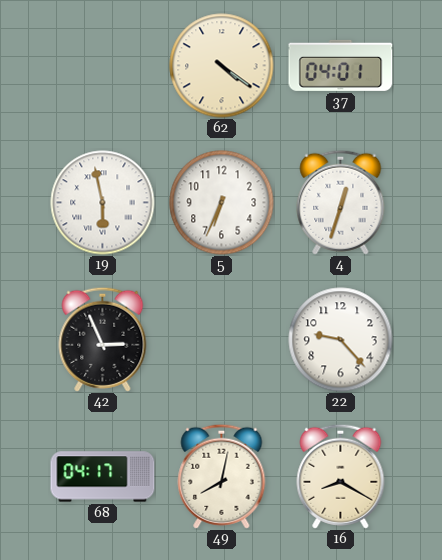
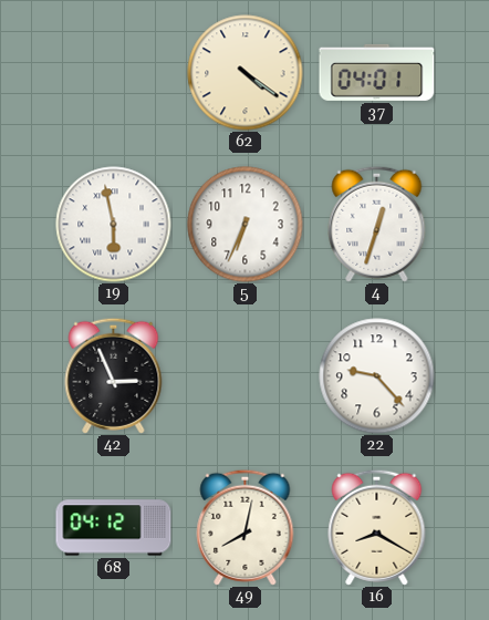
68: 04:17 -> 04:12 (114, 528)
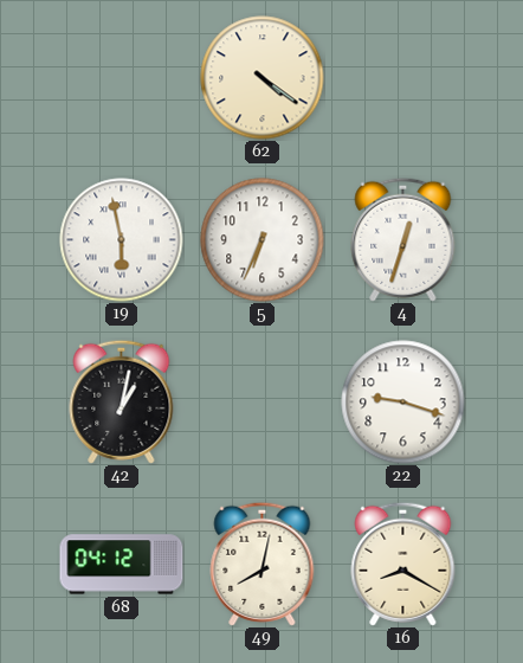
37: 04:01 -> none (377, 72)
42: 2:56 -> 1:02 (122, 401)
22: 9:23 -> 9:18 (403, 403)
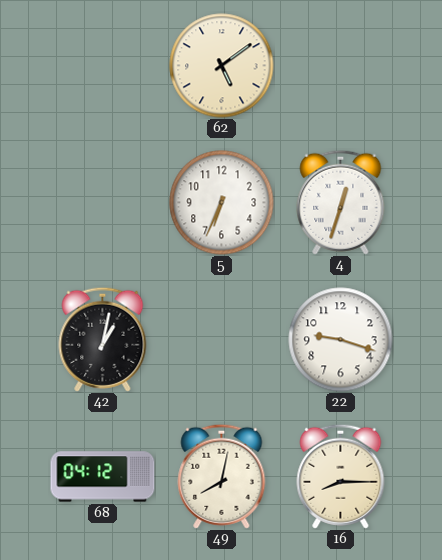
62: 4:21 -> 5:09 (222, 66)
19: 5:58 -> none (122, 240)
16: 8:20 -> 8:15 (341, 476)
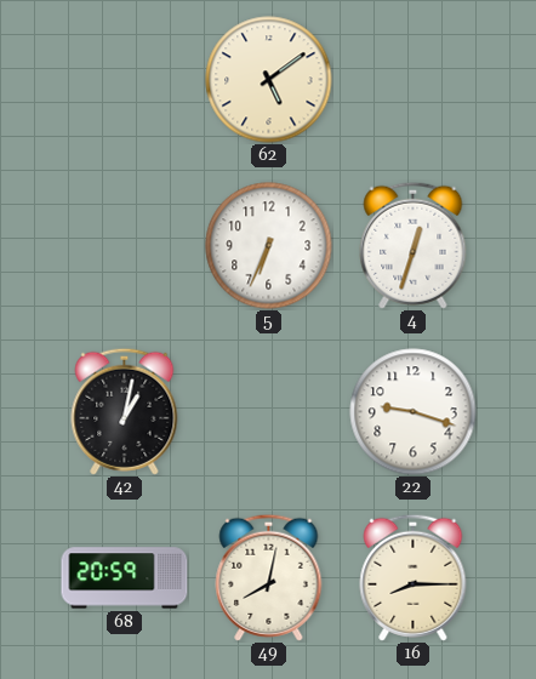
68: 04:12 -> 20:59 (125, 578)
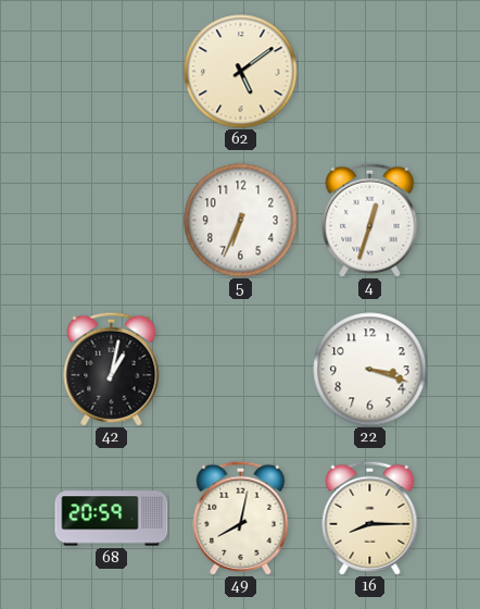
22: 9:18 -> 3:18 (370, 370)
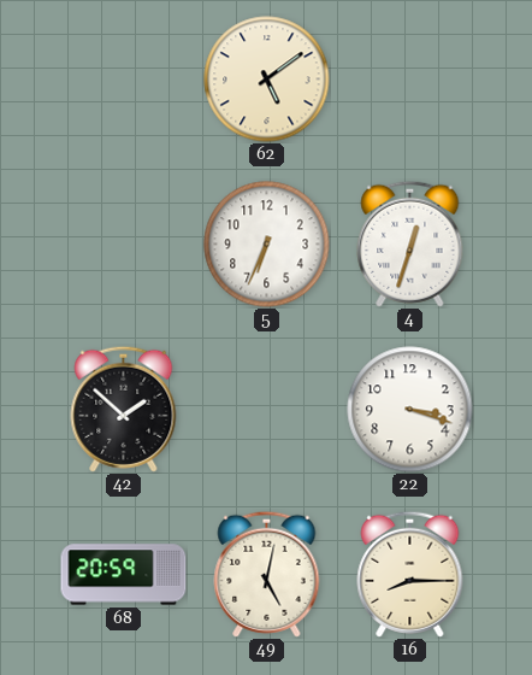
42: 1:02 -> 1:52 (124, 409)
49: 8:02 -> 5:02 (267, 574)
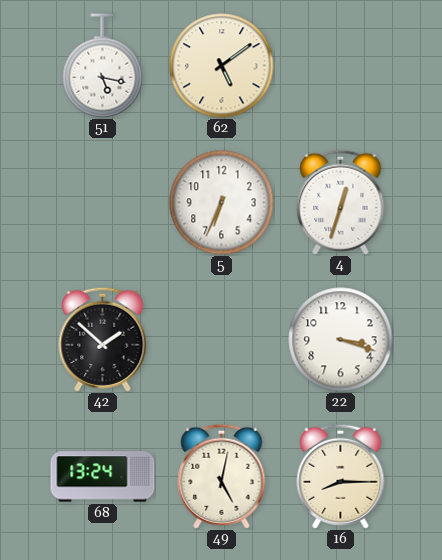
51: none -> 5:17 (103, 66)
68: 20:59 -> 13:24 (103, 477)
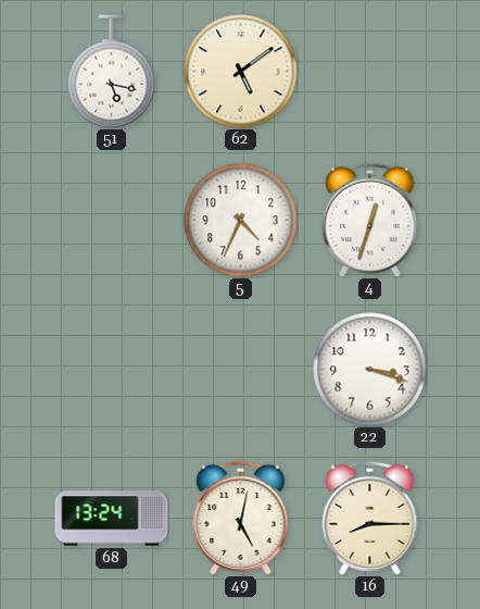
5: 6:34 -> 4:34 (241, 221)
42: 1:52 -> none (103, 339)
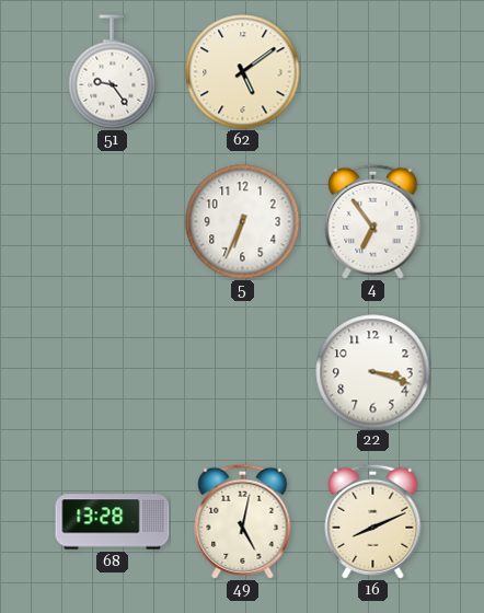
51: 5:17 -> 9:24 (113, 72)
5: 4:34 -> 6:34 (243, 222)
4: 12:33 -> 6:54 (373, 221)
68: 13:24 -> 13:28 (113, 522)
16: 8:15 -> 8:11 (373, 521)
